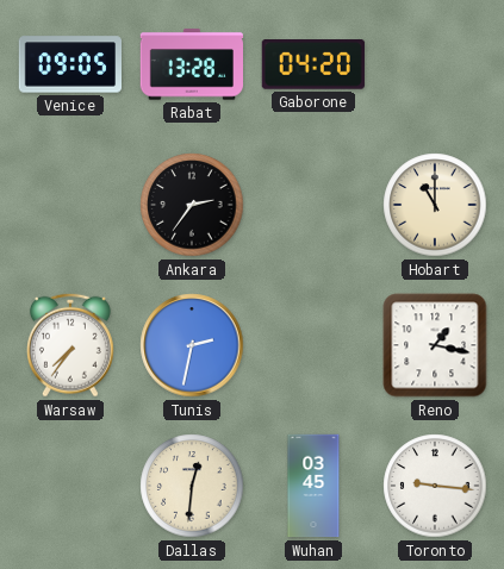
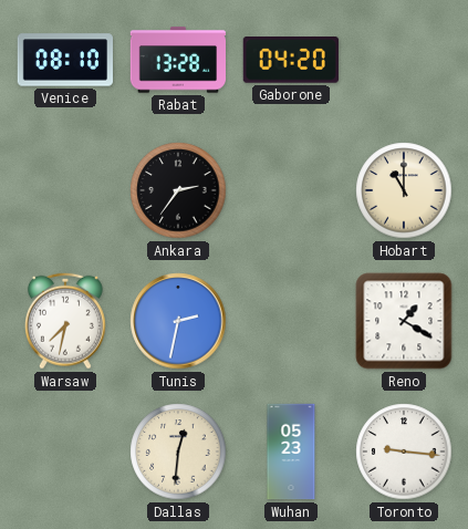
Venice: 09:05 -> 08:10 (64, 60)
Warsaw: 7:36 -> 7:32 (65, 321)
Reno: 1:17 -> 1:20 (404, 321)
Wuhan: 03:45 -> 05:23 (291, 452)
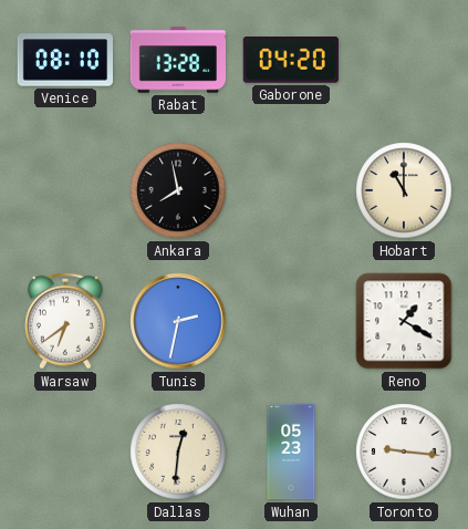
Ankara: 2:36 -> 7:58 (178, 190)
Warsaw: 7:32 -> 6:39 (65, 321)
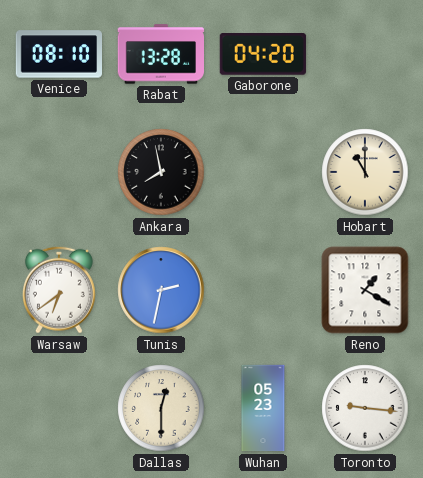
Dallas: 12:31 -> 12:30 (161, 408)
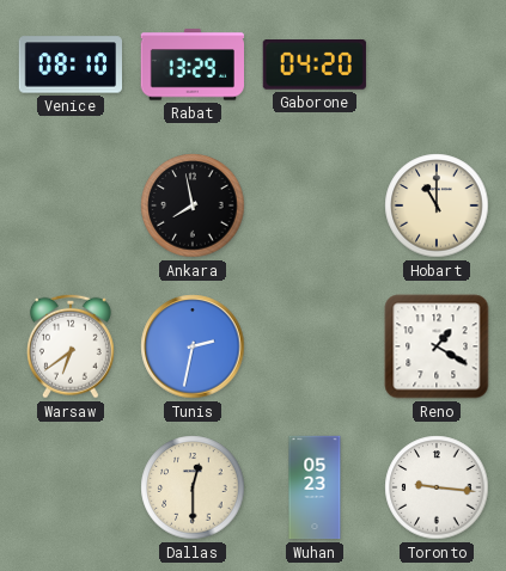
Rabat: 13:28 -> 13:29 (191, 65)
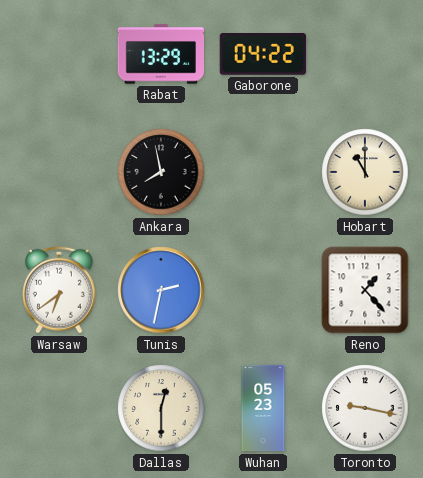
Venice: 08:10 -> none (69, 65)
Gaborone: 04:20 -> 04:22 (263, 55)
Reno: 1:20 -> 1:23 (365, 290)
Toronto: 9:16 -> 9:17 (365, 408)
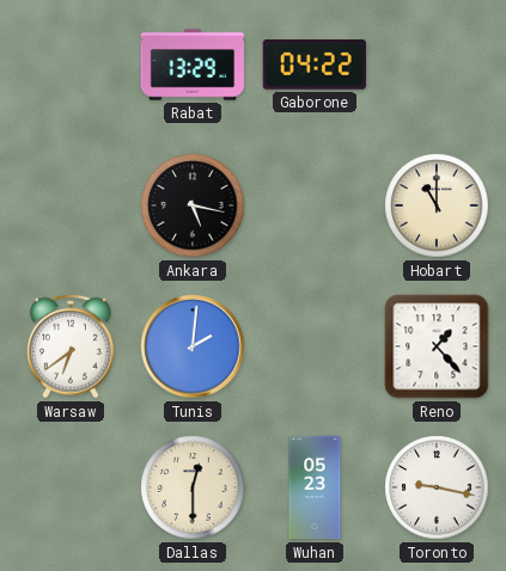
Ankara: 7:58 -> 5:17 (193, 205)
Tunis: 2:32 -> 2:01 (193, 346)
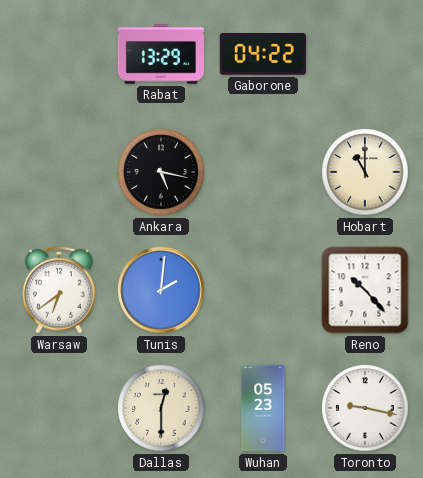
Reno: 1:23 -> 10:23 (365, 290)
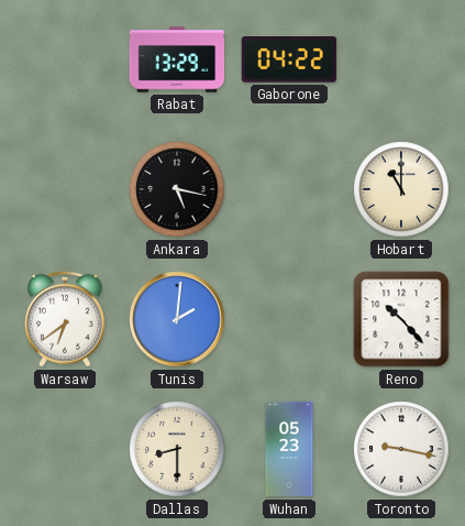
Dallas: 12:30 -> 8:30 (177, 449)
